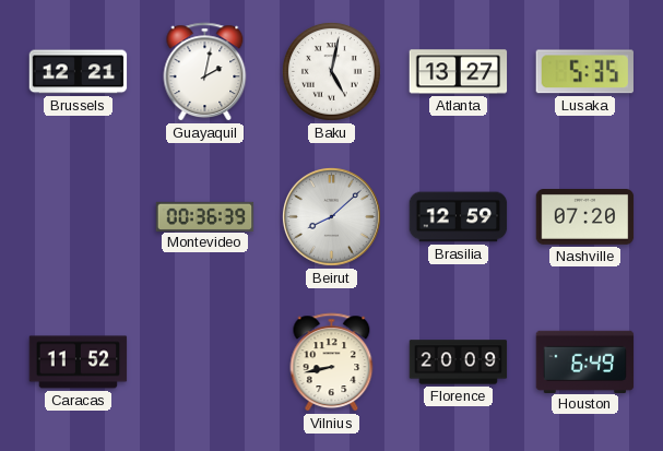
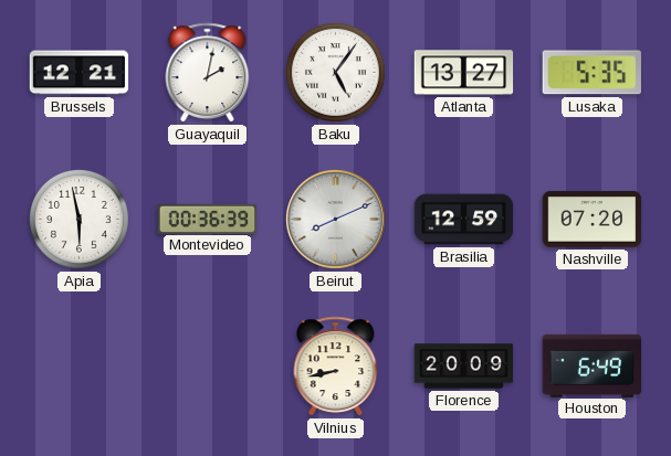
Baku: 5:02 -> 5:06 (335, 72)
Apia: none -> 5:58 (78, 219)
Beirut: 8:08 -> 8:11 (335, 219)
Caracas: 11:52 -> none (79, 363)
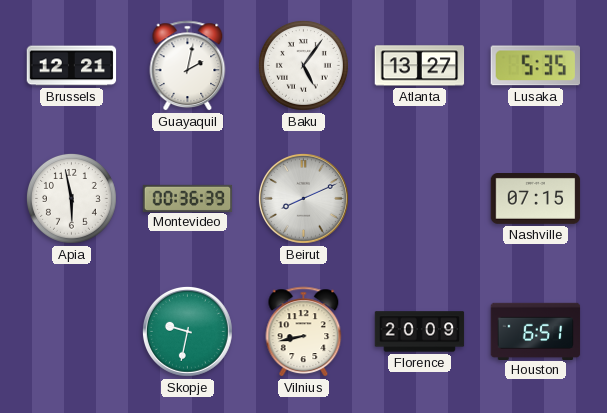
Brasilia: 12:59 -> none (464, 220)
Nashville: 07:20 -> 07:15 (536, 199)
Skopje: none -> 9:32 (187, 331)
Houston: 6:49 -> 6:51 (536, 331)
